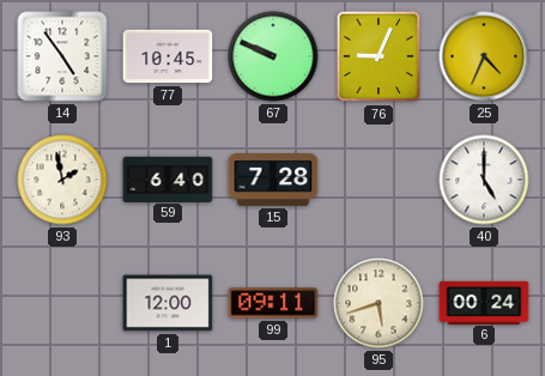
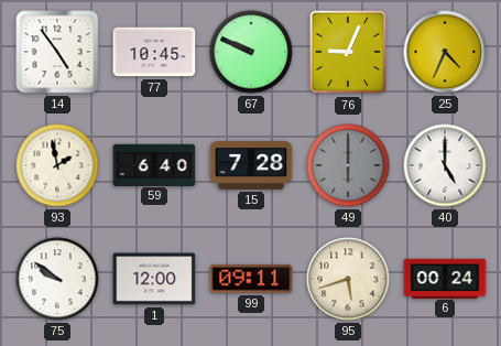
49: none -> 6:00 (348, 165)
75: none -> 9:51 (57, 279)
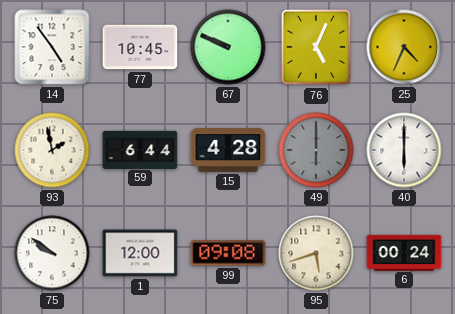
76: 9:04 -> 5:04 (316, 47)
59: 6:40 -> 6:44 (140, 149)
15: 7:28 -> 4:28 (228, 151)
40: 5:00 -> 6:00 (404, 150)
99: 09:11 -> 09:08 (228, 253)
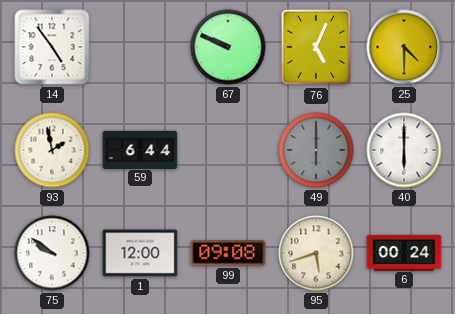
77: 10:45 -> none (140, 47)
25: 4:34 -> 4:30 (404, 47)
15: 4:28 -> none (228, 151)
